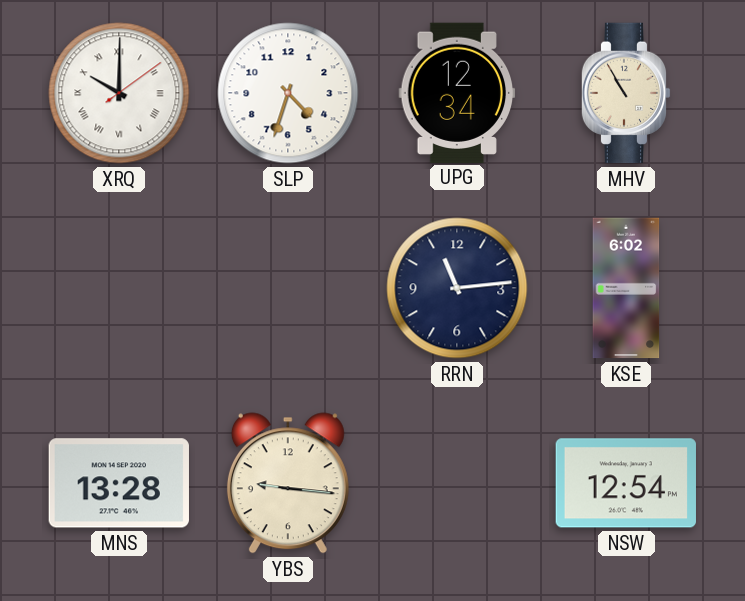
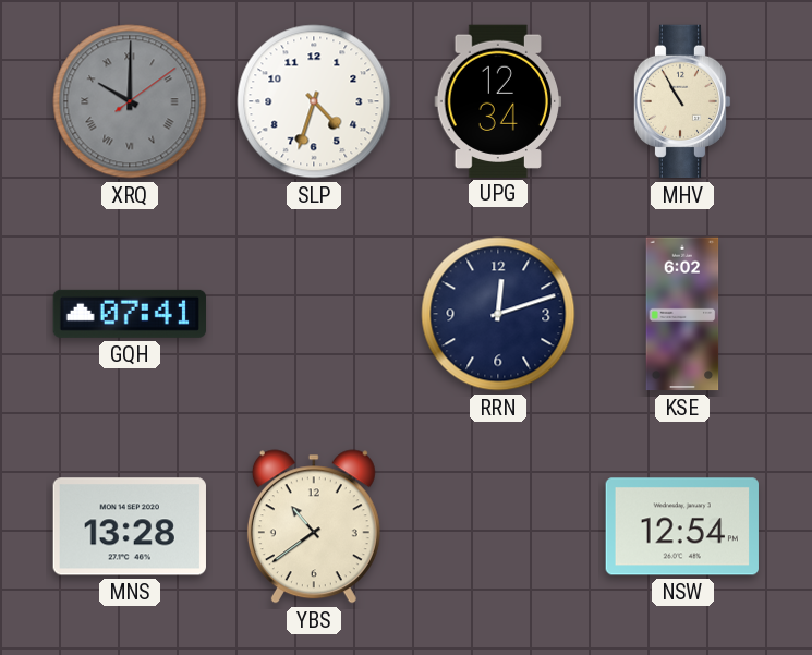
XRQ dial: white -> grey (130, 101)
GQH: none -> 07:41 (129, 314)
RRN: 11:14 -> 12:12 (498, 314)
YBS: 9:16 -> 10:39 (314, 526)
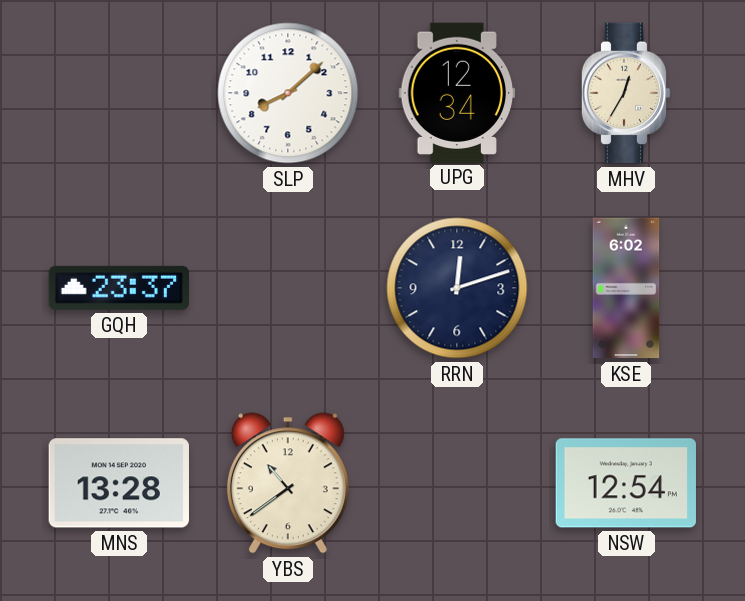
XRQ: 10:00 -> none (130, 101)
SLP: 4:33 -> 8:08 (288, 93)
MHV: 10:55 -> 12:35 (626, 93)
GQH: 07:41 -> 23:37 (118, 288)
